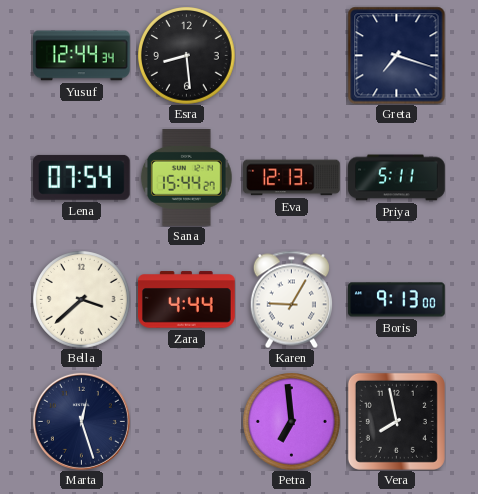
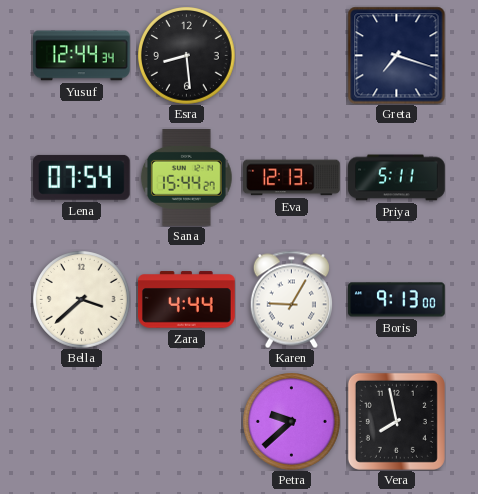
Marta: 12:27 -> none (81, 421)
Petra: 6:59 -> 9:38 (292, 422)
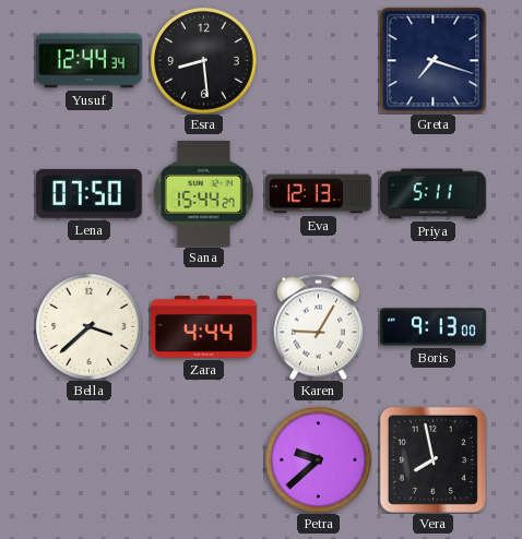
Lena: 07:54 -> 07:50 (88, 193)
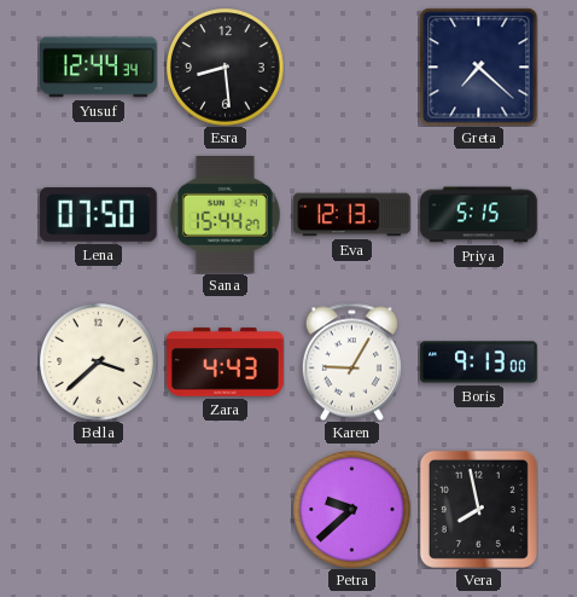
Greta: 7:18 -> 7:22 (478, 66)
Priya: 5:11 -> 5:15 (479, 215)
Zara: 4:44 -> 4:43 (226, 363)
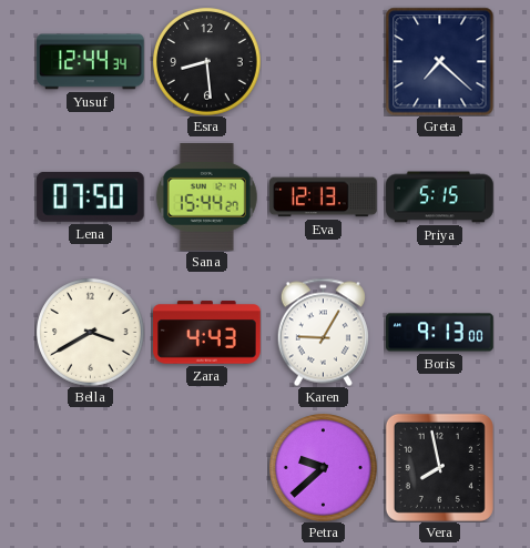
Bella: 3:38 -> 3:40 (91, 333)
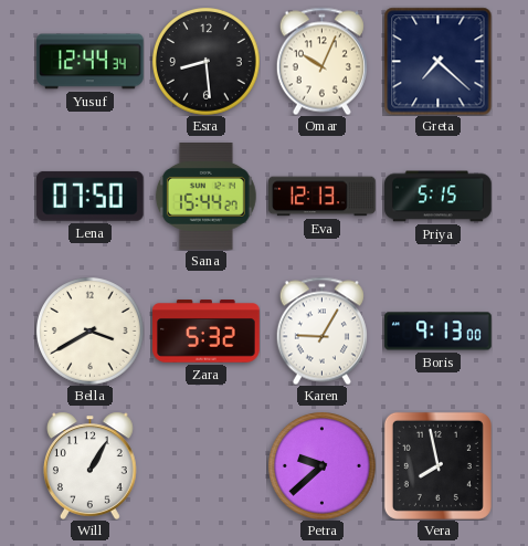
Omar: none -> 10:04 (321, 61)
Zara: 4:43 -> 5:32 (207, 332)
Will: none -> 1:05 (89, 465)
